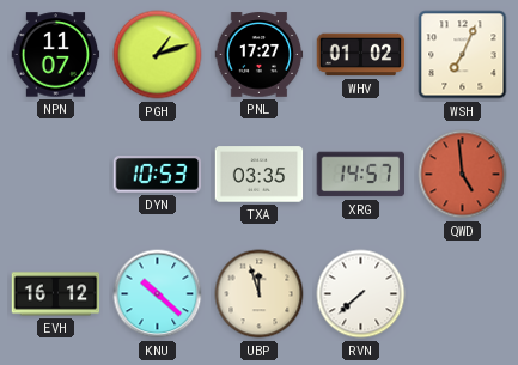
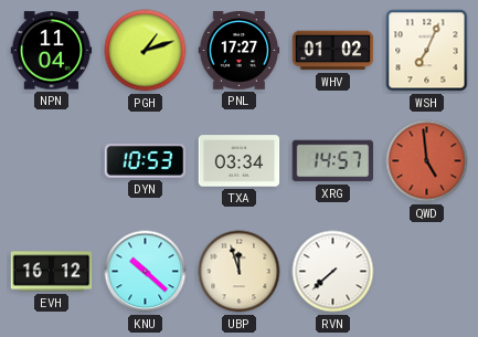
NPN: 11:07 -> 11:04 (52, 51)
TXA: 03:35 -> 03:34 (240, 161)
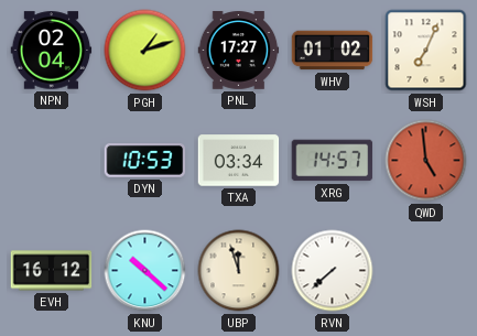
NPN: 11:04 -> 02:04 (52, 51)
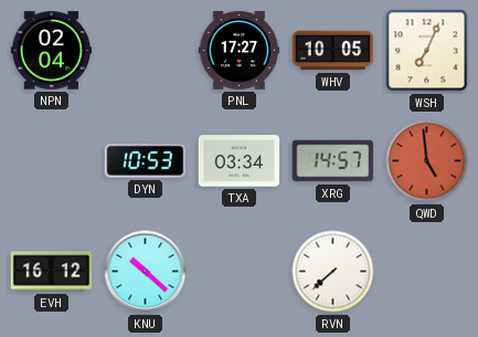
PGH: 1:12 -> none (145, 51)
WHV: 01:02 -> 10:05 (333, 51)
UBP: 11:57 -> none (239, 271)
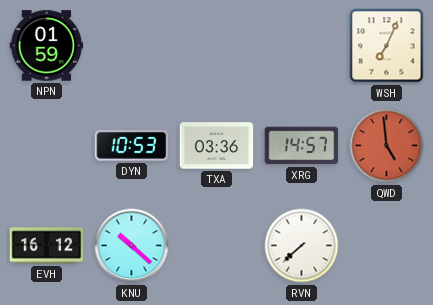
NPN: 02:04 -> 01:59 (47, 46)
PNL: 17:27 -> none (240, 51)
WHV: 10:05 -> none (333, 51)
TXA: 03:34 -> 03:36 (217, 146)
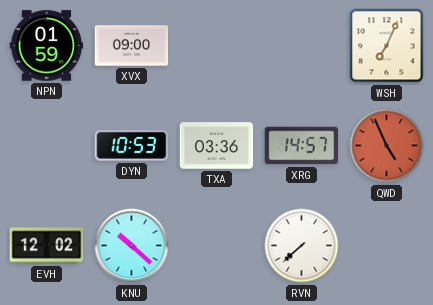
XVX: none -> 09:00 (132, 46)
QWD: 4:59 -> 4:56 (387, 146)
EVH: 16:12 -> 12:02 (47, 246)
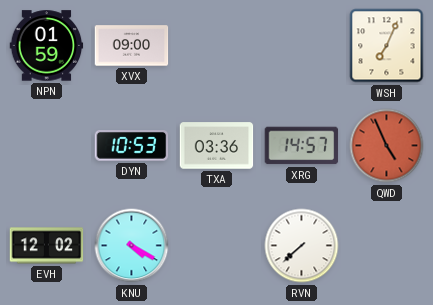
KNU: 10:22 -> 4:20 (132, 246)
